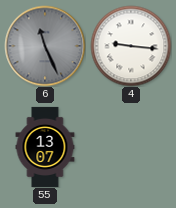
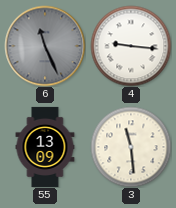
55: 13:07 -> 13:09 (45, 147)
3: none -> 11:29 (131, 147)
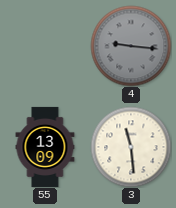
6: 11:26 -> none (45, 46)
4 dial: white -> grey (131, 46)
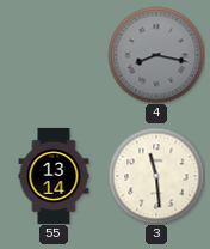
4: 9:16 -> 8:17 (156, 55)
55: 13:09 -> 13:14 (54, 176)
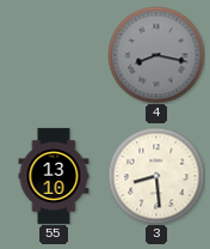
55: 13:14 -> 13:10 (54, 176)
3: 11:29 -> 8:29 (156, 176)
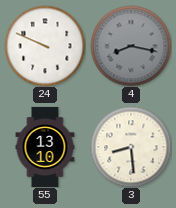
24: none -> 9:49 (45, 46)
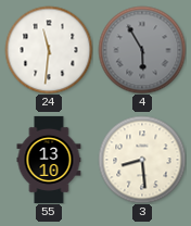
24: 9:49 -> 11:31 (49, 50)
4: 8:17 -> 5:55 (142, 50)
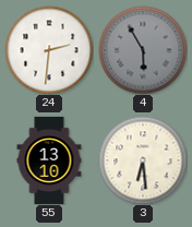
24: 11:31 -> 2:31 (49, 50)
3: 8:29 -> 6:29 (143, 160)
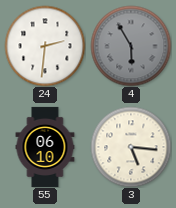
55: 13:10 -> 06:10 (45, 147)
3: 6:29 -> 5:16 (131, 147)
